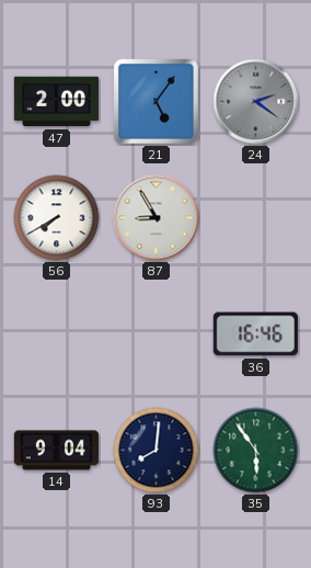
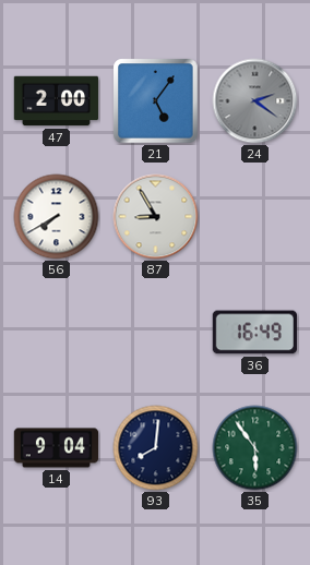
36: 16:46 -> 16:49 (254, 333)
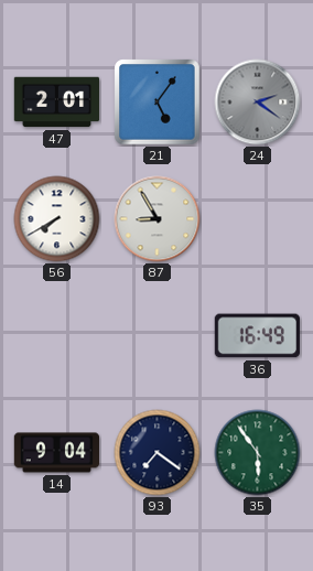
47: 2:00 -> 2:01 (57, 103)
93: 8:01 -> 7:21 (158, 453)
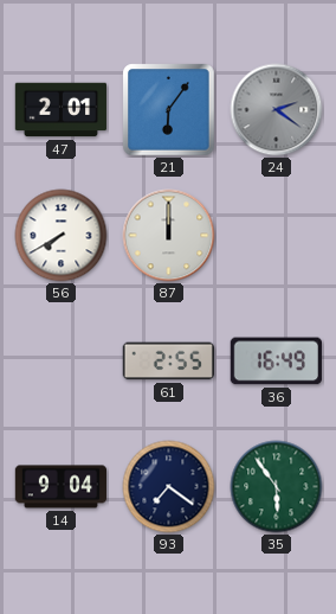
21: 5:06 -> 6:06 (169, 110)
87: 8:55 -> 12:00 (169, 236)
61: none -> 2:55 (168, 362)
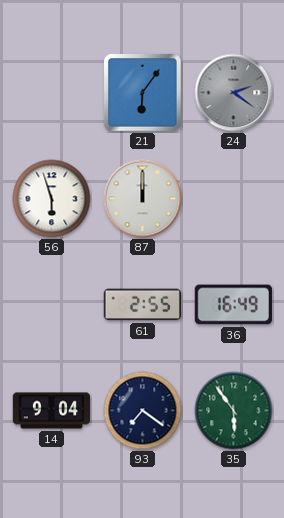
47: 2:01 -> none (62, 110)
56: 7:40 -> 5:57 (52, 199)
